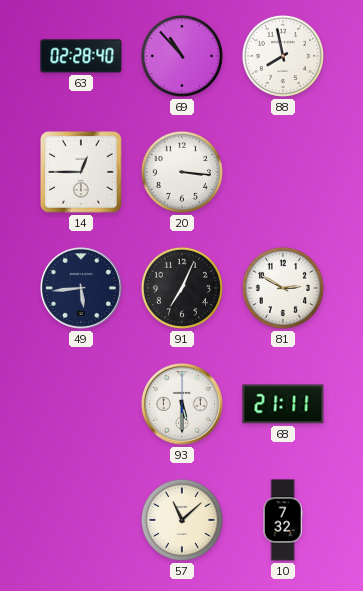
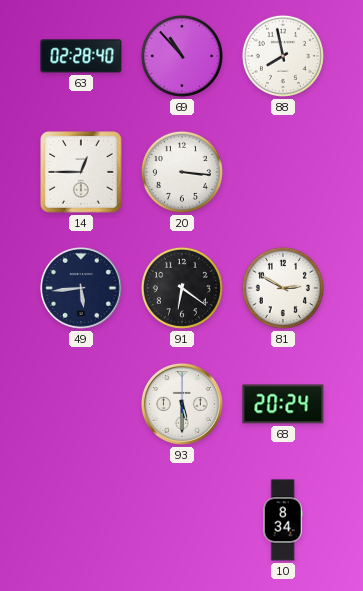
91: 7:04 -> 6:21 (182, 288)
68: 21:11 -> 20:24 (283, 404)
57: 11:08 -> none (182, 520)
10: 7:32 -> 8:34 (283, 520)
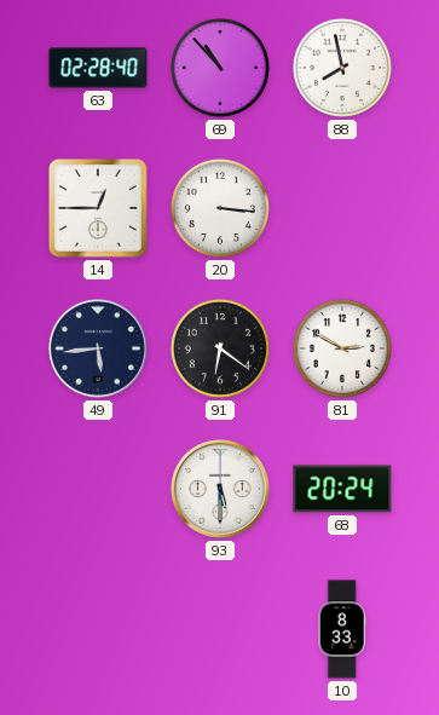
10: 8:34 -> 8:33 (342, 629)
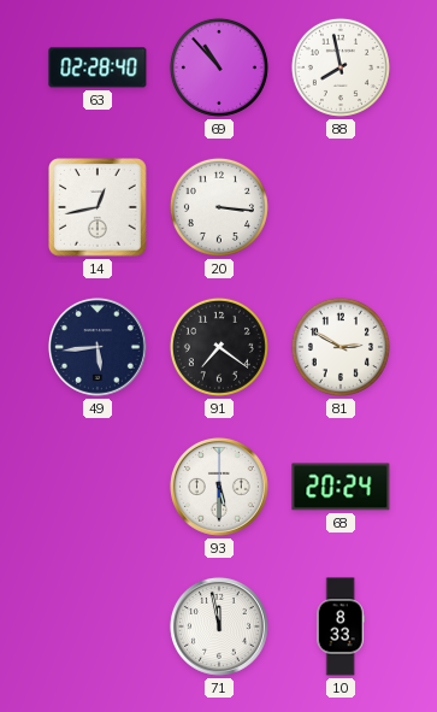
14: 12:45 -> 12:43 (99, 208)
91: 6:21 -> 7:21 (219, 347)
71: none -> 11:58 (219, 626)
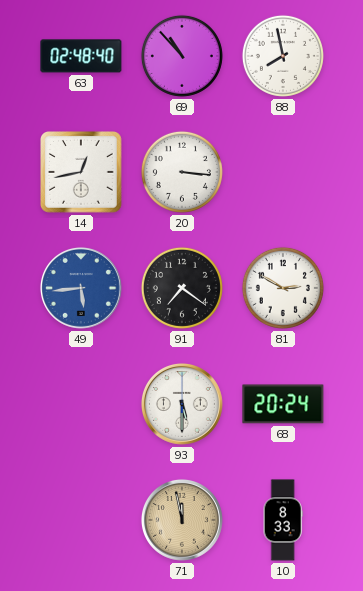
63: 02:28 -> 02:48 (81, 56)
49 dial: navy -> blue (81, 288)
71 dial: white -> champagne (182, 520)
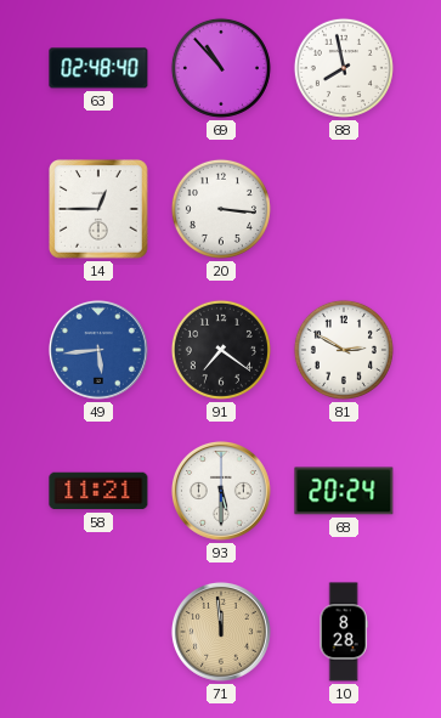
14: 12:43 -> 12:45 (100, 210)
58: none -> 11:21 (98, 491)
71: 11:58 -> 11:59 (221, 632)
10: 8:33 -> 8:28 (344, 632)
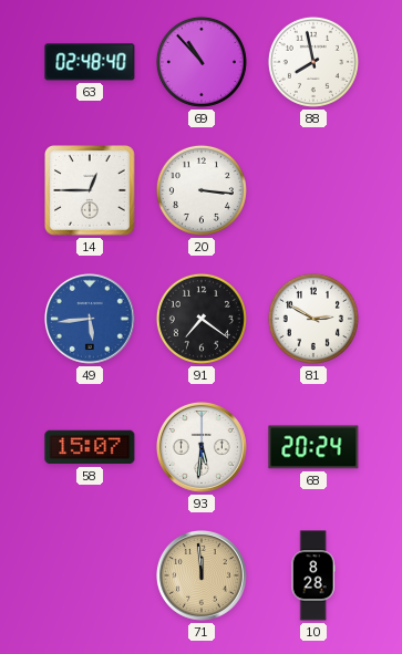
58: 11:21 -> 15:07 (90, 447)
93: 5:30 -> 5:31 (202, 447)
